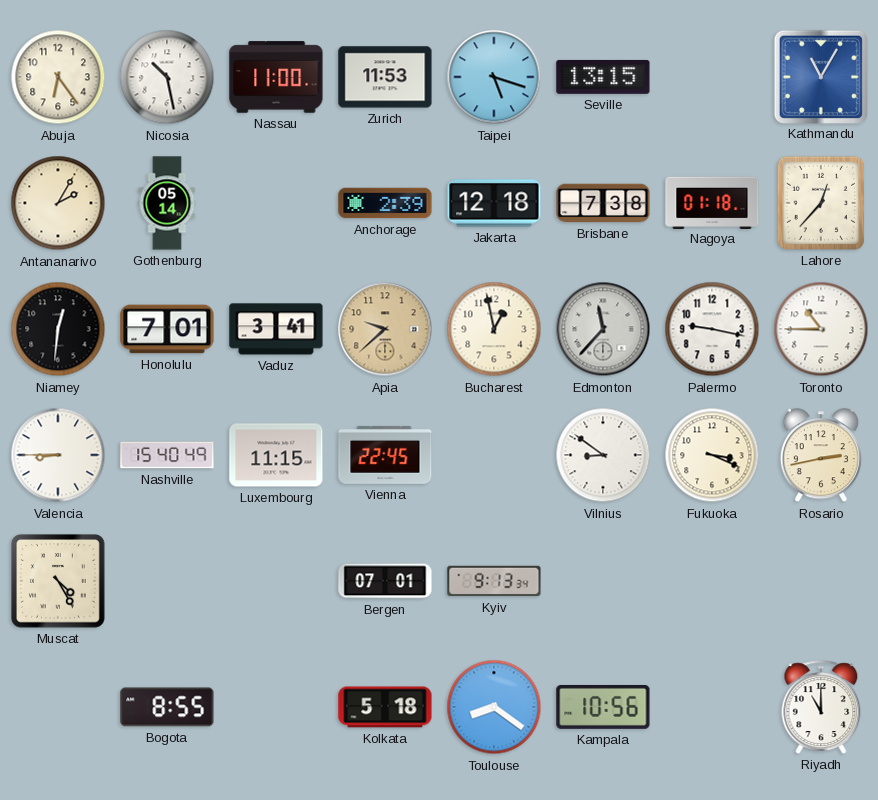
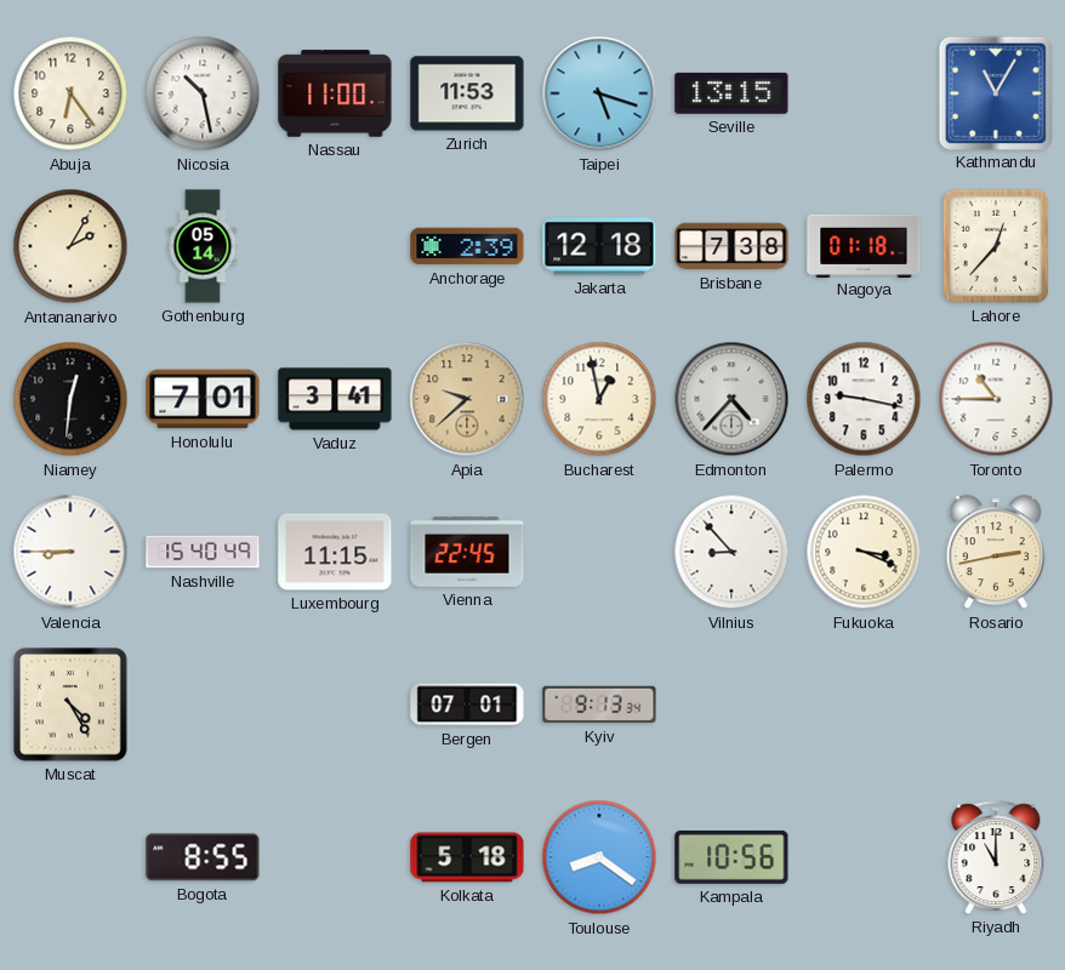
Edmonton: 11:37 -> 4:37 (731, 399)
Vilnius: 8:51 -> 8:53 (731, 552)
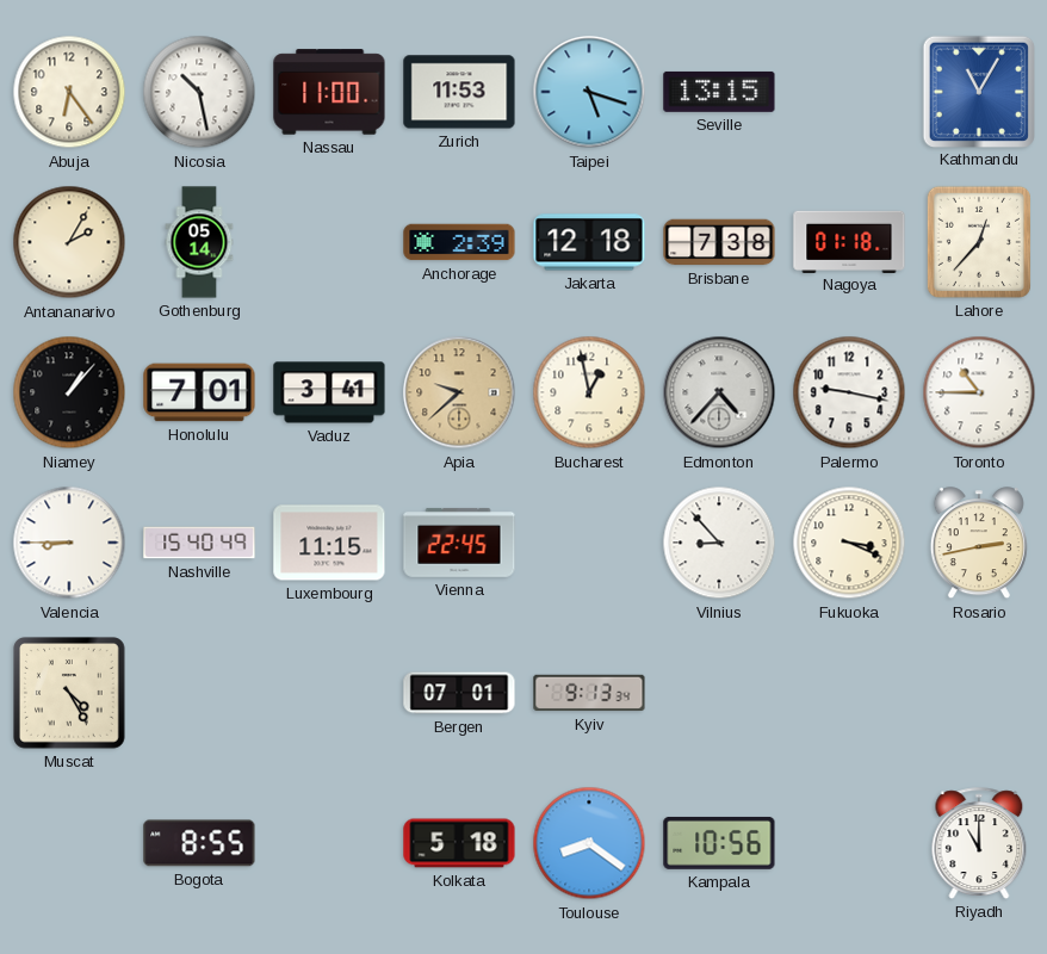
Niamey: 12:31 -> 1:07 (69, 392)
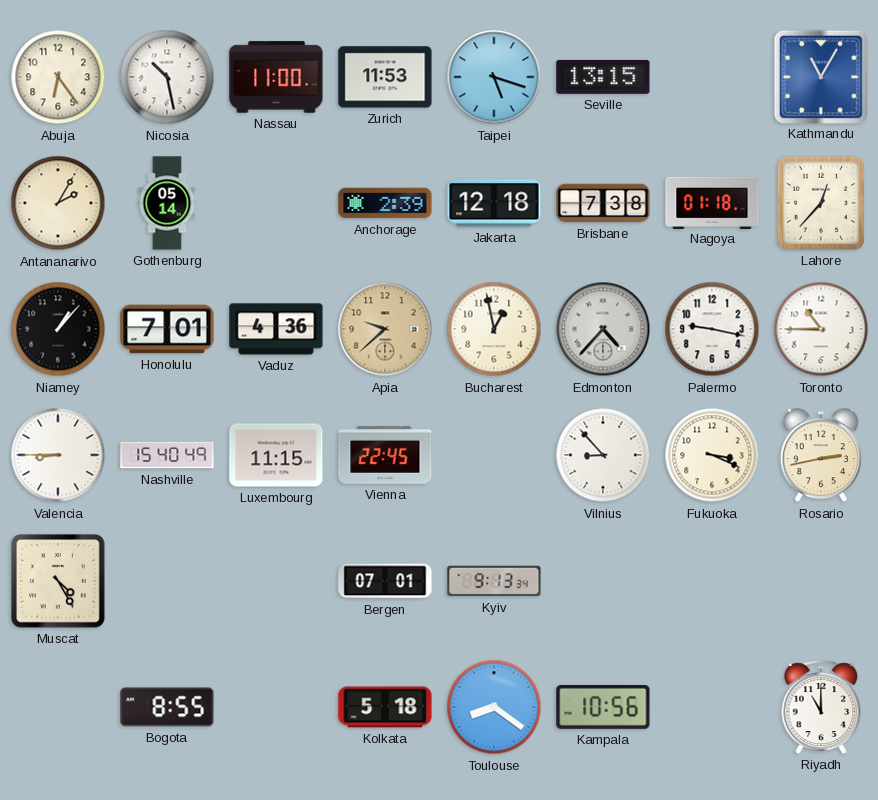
Vaduz: 3:41 -> 4:36 (276, 329)
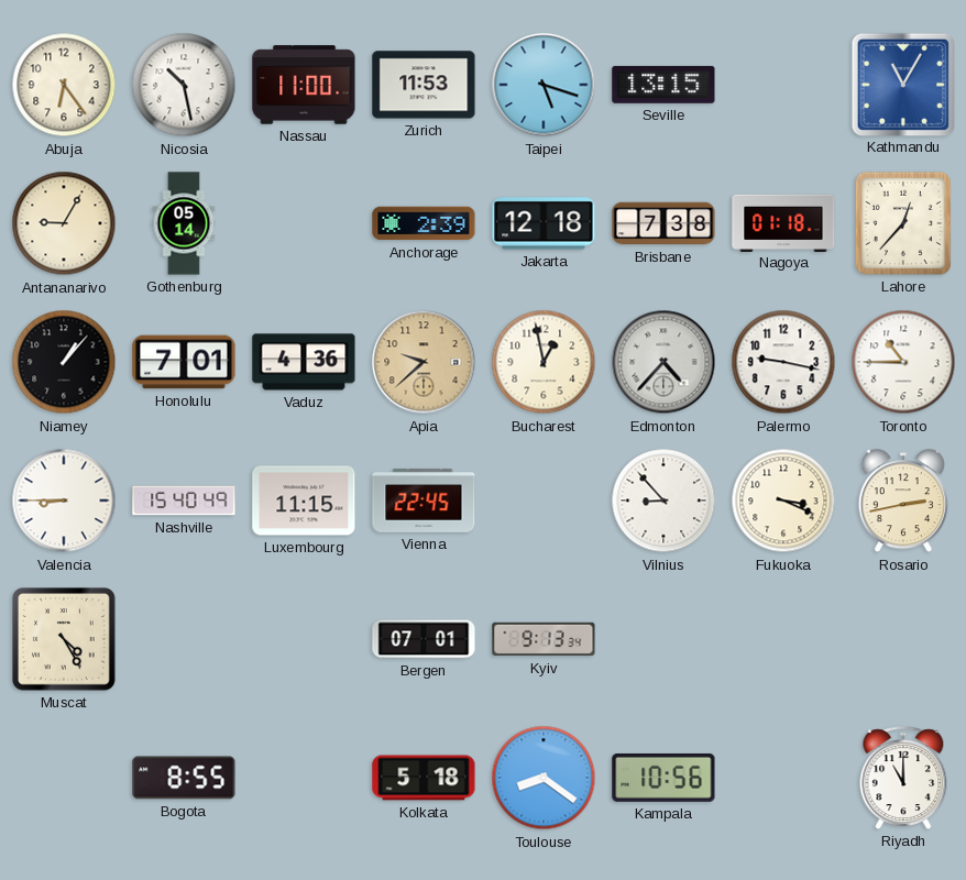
Antananarivo: 2:05 -> 9:05 (64, 223)
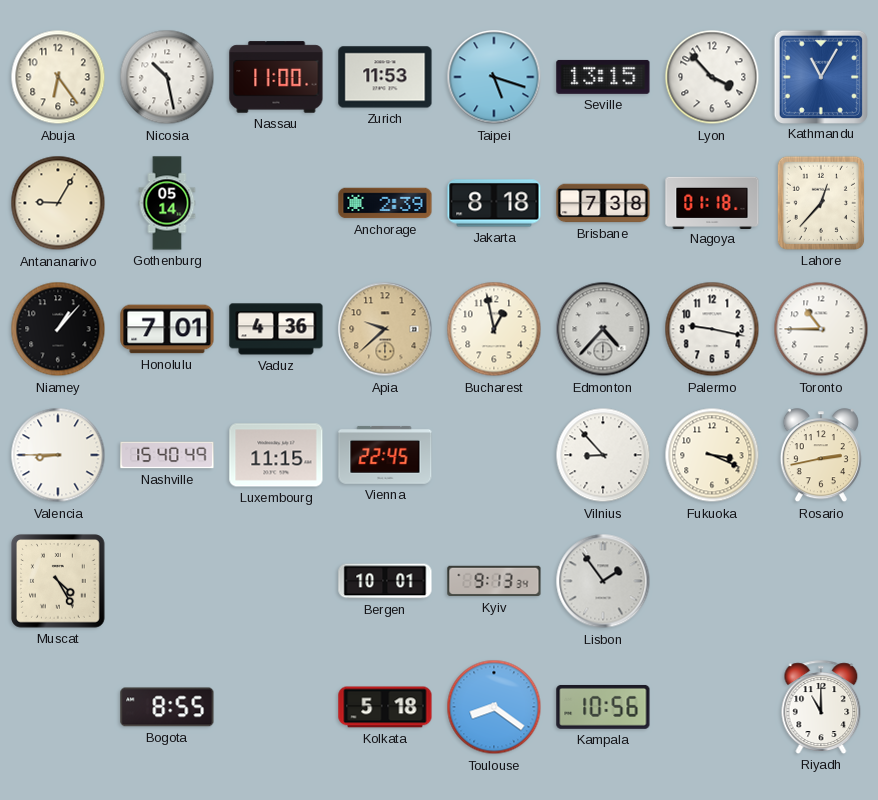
Lyon: none -> 3:53 (712, 77)
Jakarta: 12:18 -> 8:18 (494, 203)
Bergen: 07:01 -> 10:01 (385, 581)
Lisbon: none -> 1:54 (603, 581)
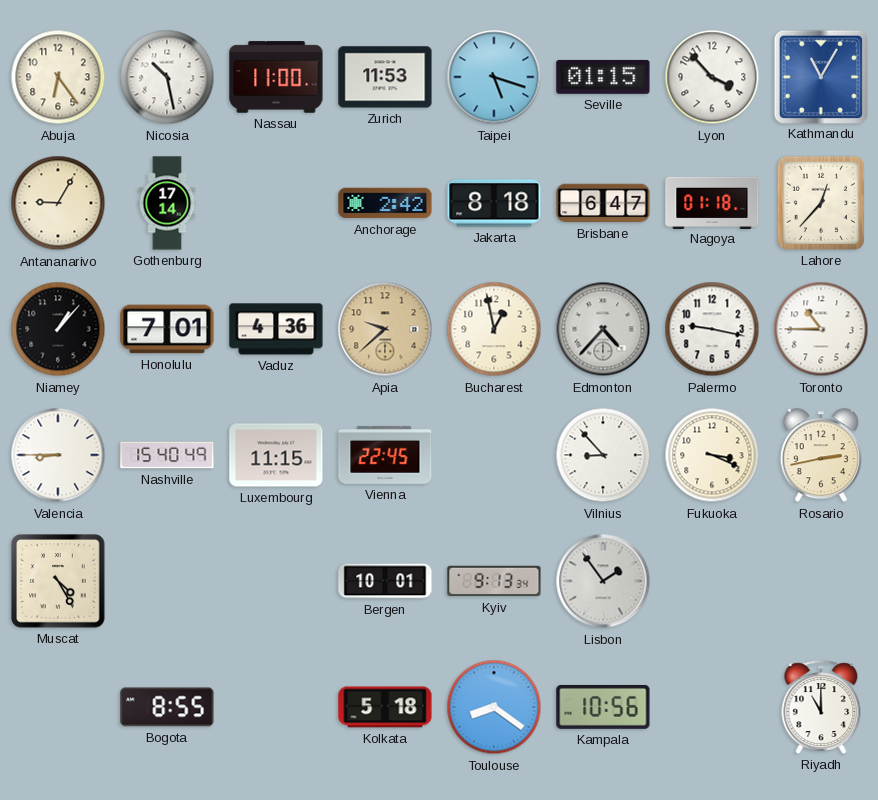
Seville: 13:15 -> 01:15 (603, 77)
Gothenburg: 05:14 -> 17:14 (167, 203)
Anchorage: 2:39 -> 2:42 (385, 203)
Brisbane: 7:38 -> 6:47 (603, 203)
